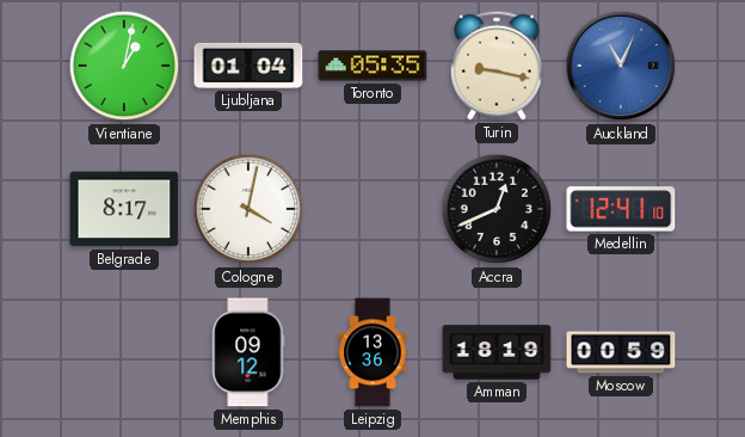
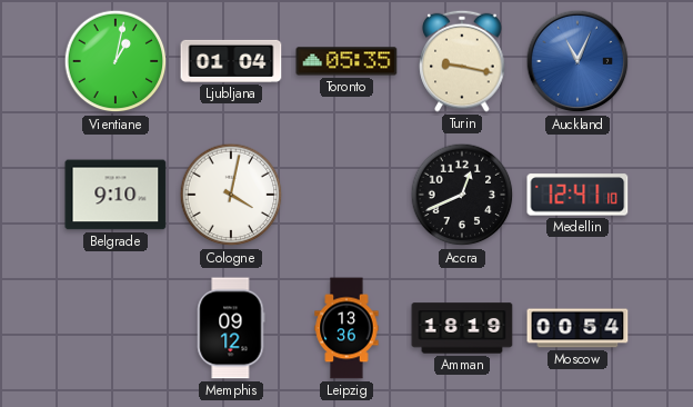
Belgrade: 8:17 -> 9:10 (115, 195)
Moscow: 00:59 -> 00:54 (577, 328)
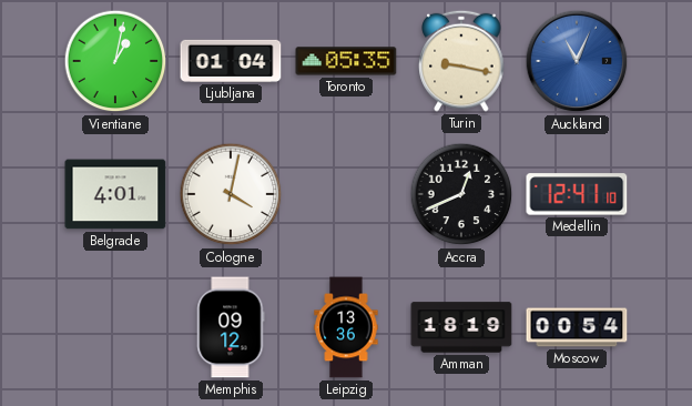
Belgrade: 9:10 -> 4:01 (115, 194)
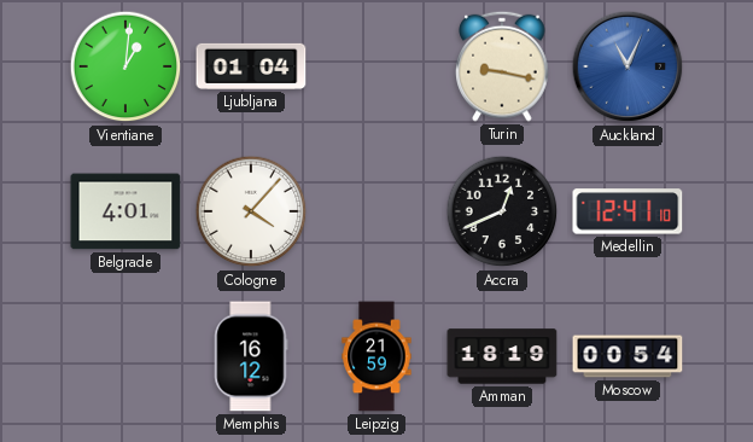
Vientiane: 1:02 -> 1:01 (125, 66)
Toronto: 05:35 -> none (346, 61)
Cologne: 4:02 -> 4:07 (251, 211)
Memphis: 09:12 -> 16:12 (251, 356)
Leipzig: 13:36 -> 21:59 (376, 356)
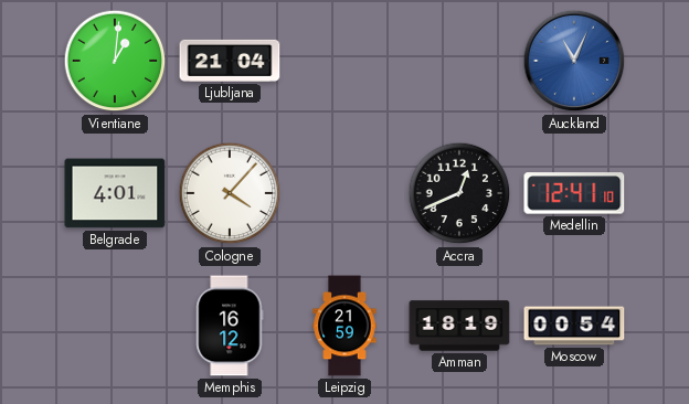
Ljubljana: 01:04 -> 21:04 (230, 61)
Turin: 9:17 -> none (502, 66)
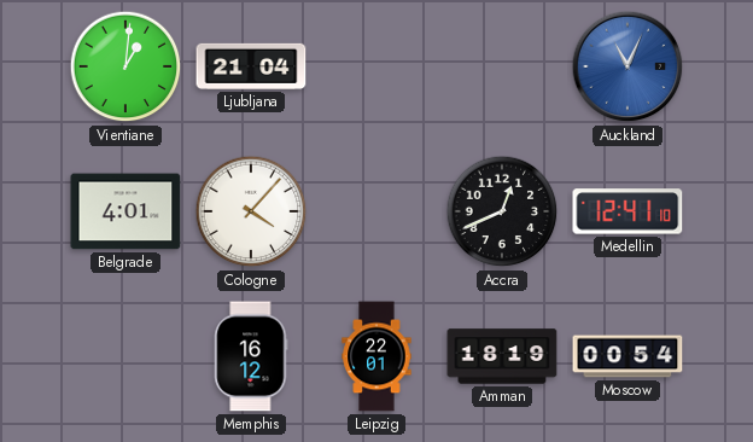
Leipzig: 21:59 -> 22:01 (376, 356)
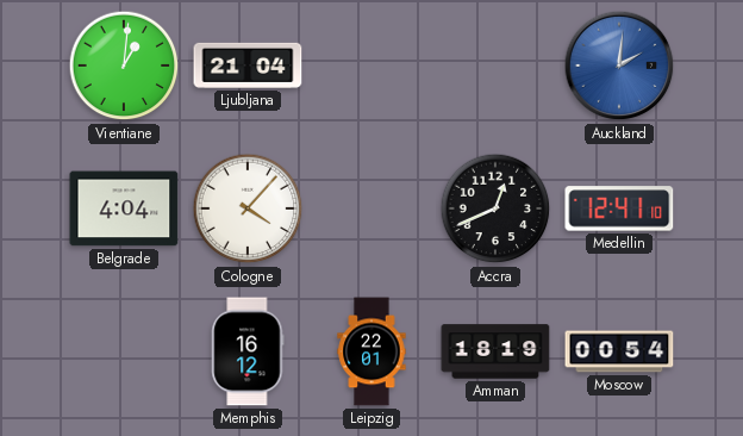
Auckland: 11:04 -> 2:01 (619, 66)
Belgrade: 4:01 -> 4:04 (124, 208)
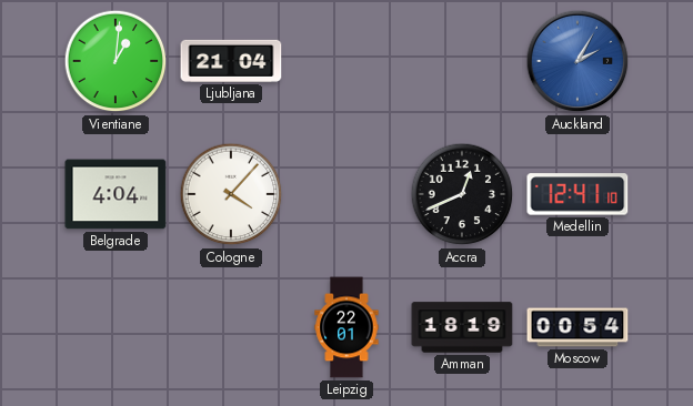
Auckland: 2:01 -> 2:05 (577, 61)
Memphis: 16:12 -> none (248, 351)
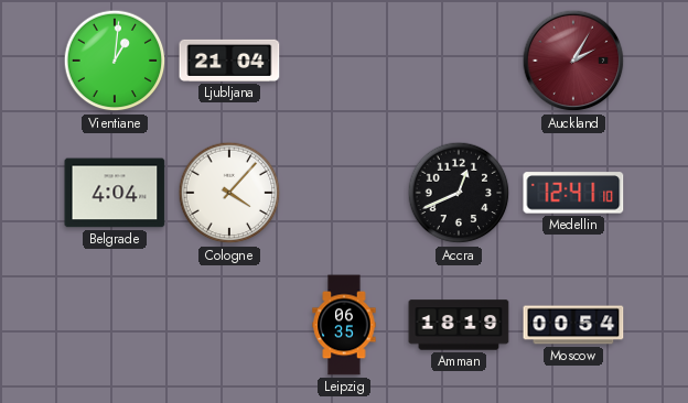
Auckland dial: blue -> burgundy (573, 61)
Leipzig: 22:01 -> 06:35 (344, 325)
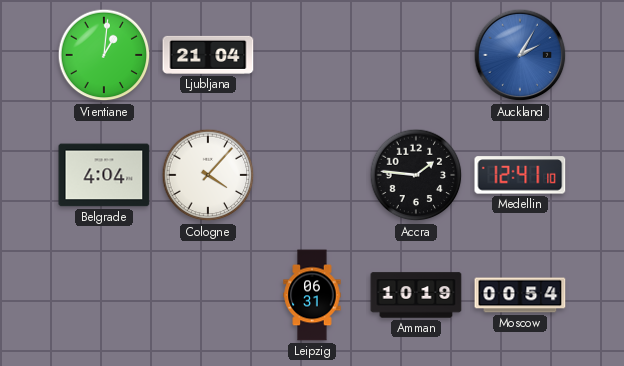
Auckland dial: burgundy -> blue (520, 55)
Accra: 12:41 -> 1:46 (416, 175)
Leipzig: 06:35 -> 06:31 (312, 295)
Amman: 18:19 -> 10:19 (416, 295)
